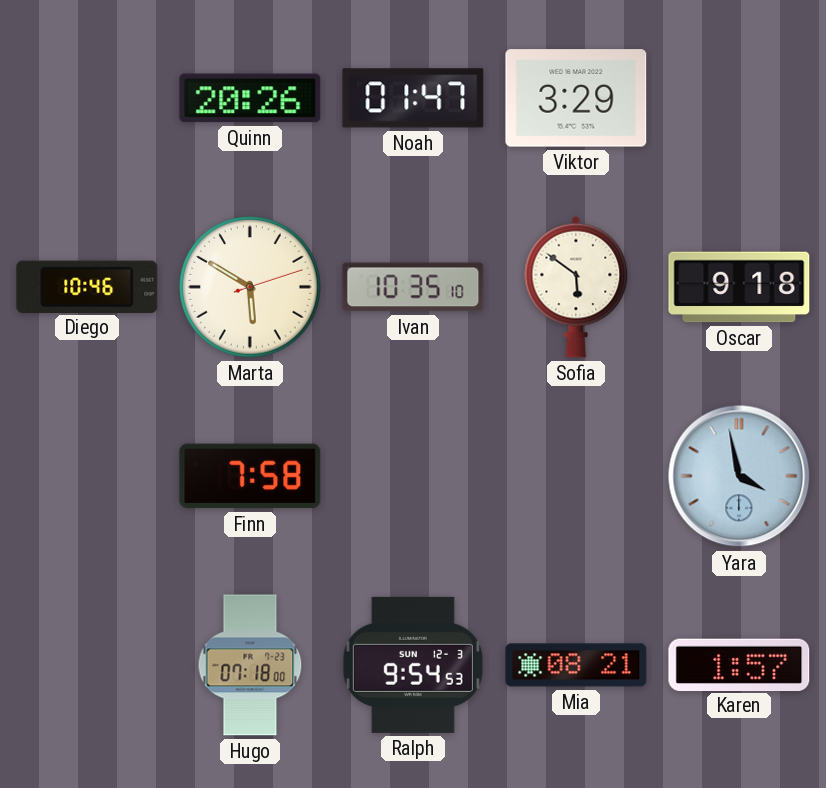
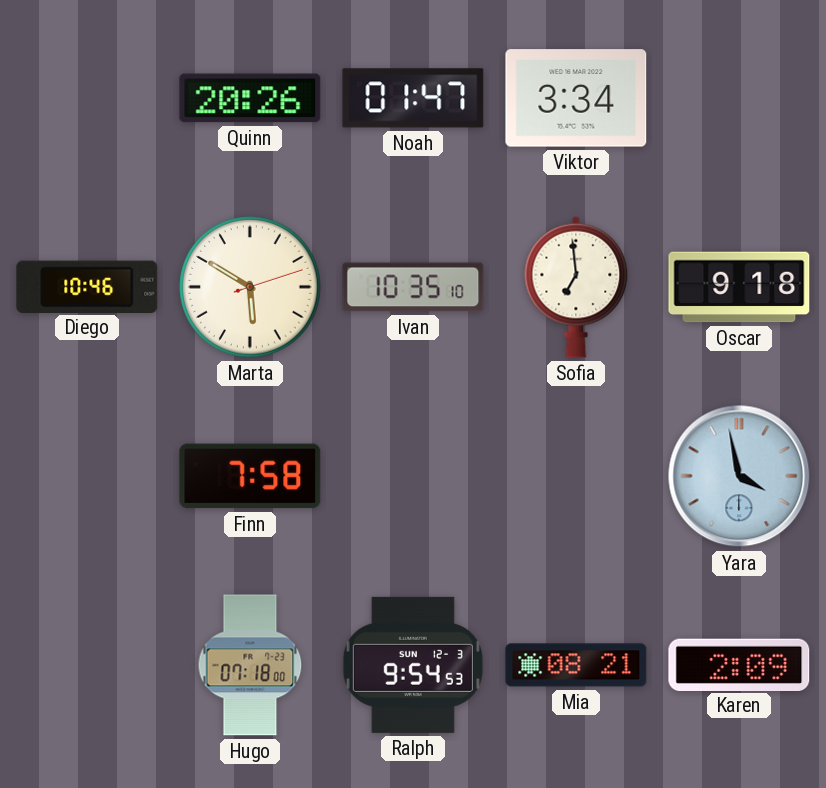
Viktor: 3:29 -> 3:34 (576, 98)
Sofia: 5:51 -> 6:59 (576, 287)
Karen: 1:57 -> 2:09 (739, 664)
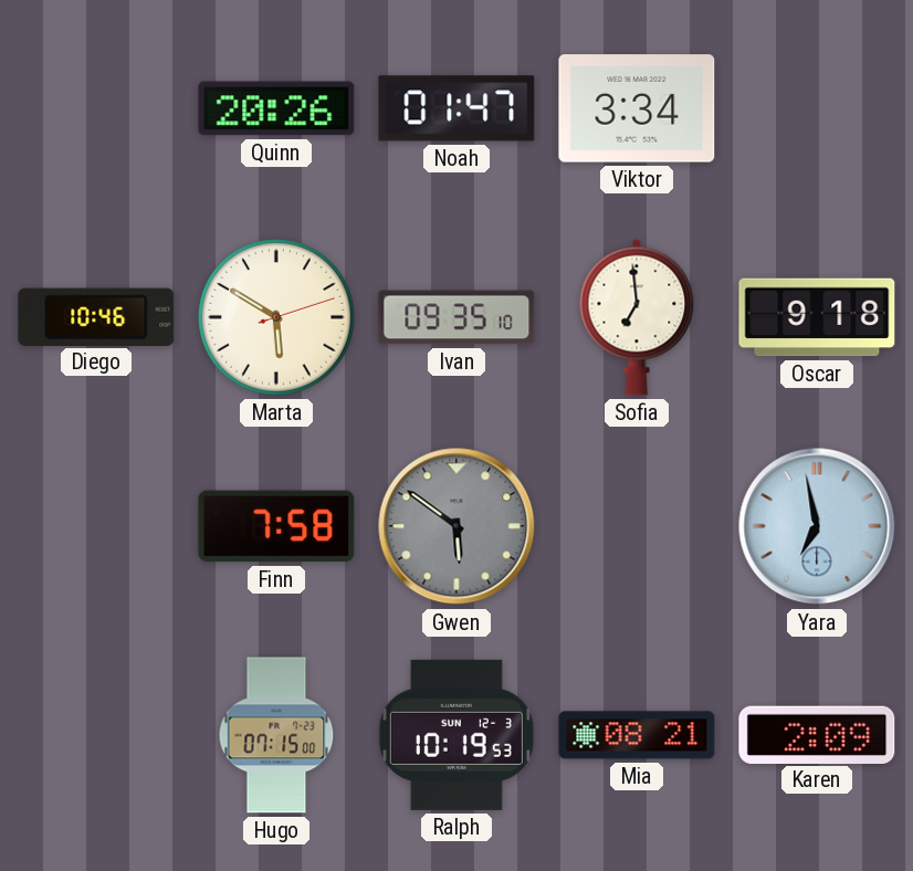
Ivan: 10:35 -> 09:35 (457, 317)
Gwen: none -> 5:51 (457, 526)
Yara: 3:58 -> 6:58 (817, 526)
Hugo: 07:18 -> 07:15 (276, 735)
Ralph: 9:54 -> 10:19 (457, 735)
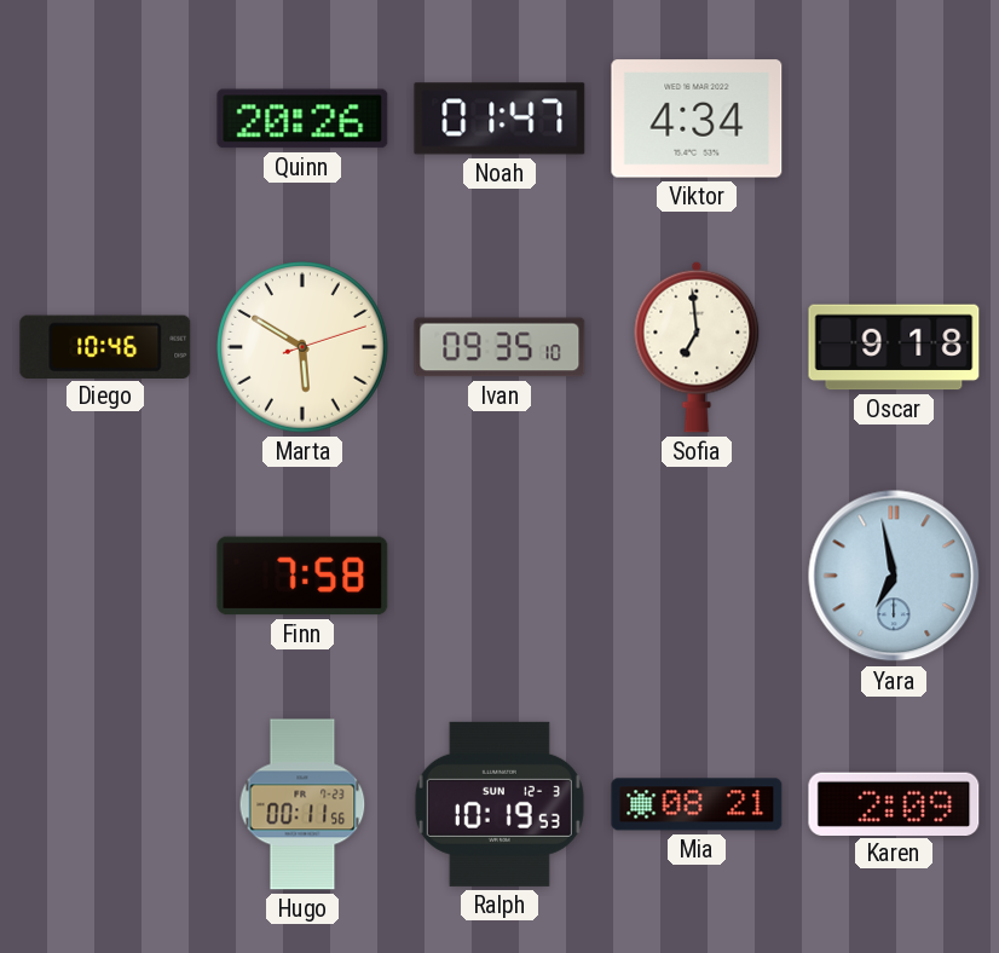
Viktor: 3:34 -> 4:34 (697, 119)
Gwen: 5:51 -> none (457, 526)
Hugo: 07:15 -> 00:11 (302, 804)
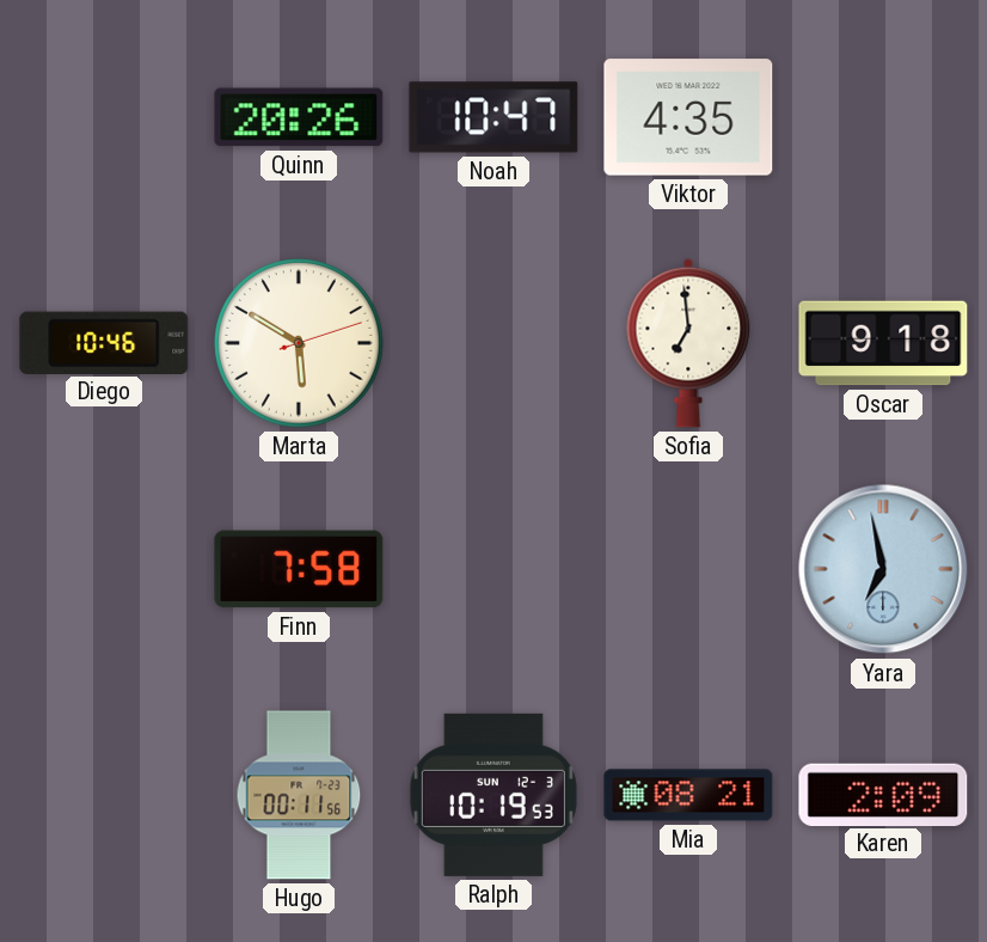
Noah: 01:47 -> 10:47 (493, 117)
Viktor: 4:34 -> 4:35 (688, 117)
Ivan: 09:35 -> none (500, 347)
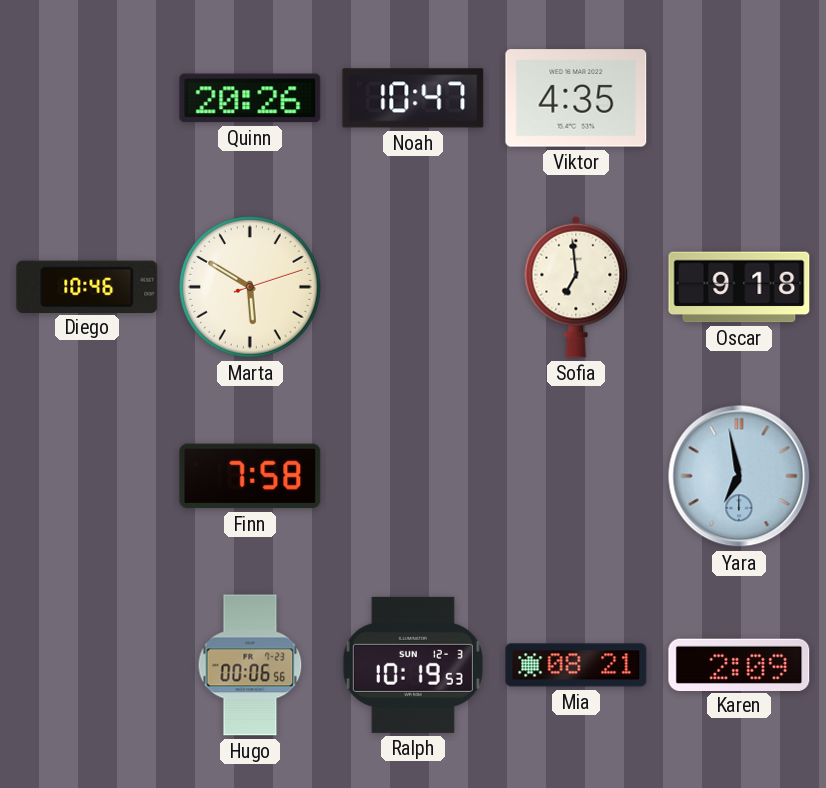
Hugo: 00:11 -> 00:06 (250, 665)
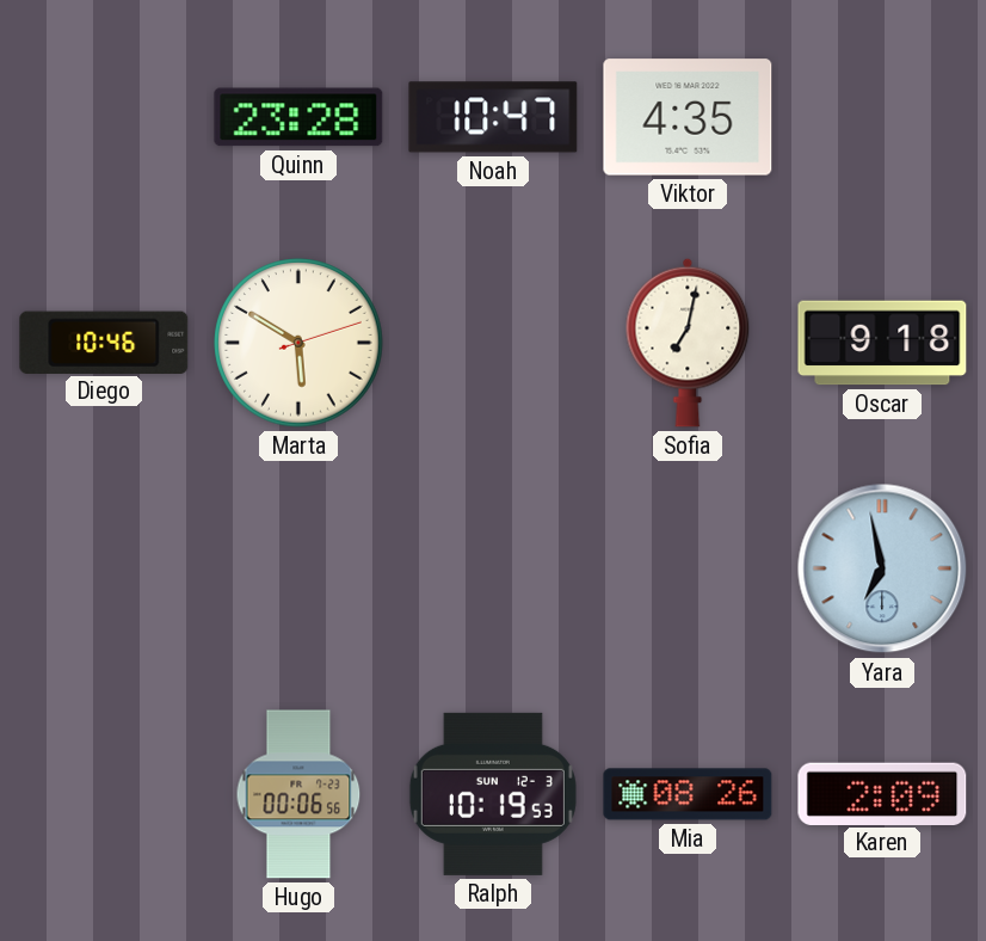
Quinn: 20:26 -> 23:28 (298, 117)
Sofia: 6:59 -> 7:02 (688, 343)
Finn: 7:58 -> none (250, 476)
Mia: 08:21 -> 08:26 (688, 794)
